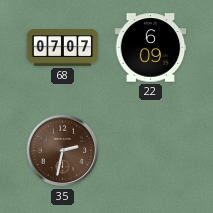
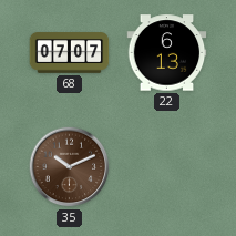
22: 6:09 -> 6:13 (167, 53)
35: 2:32 -> 10:11 (70, 167)
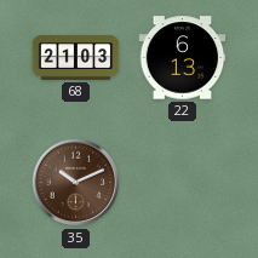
68: 07:07 -> 21:03 (76, 58)
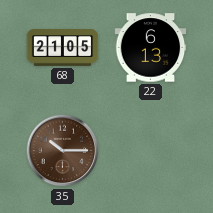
68: 21:03 -> 21:05 (63, 48)
35: 10:11 -> 10:15 (63, 151)
